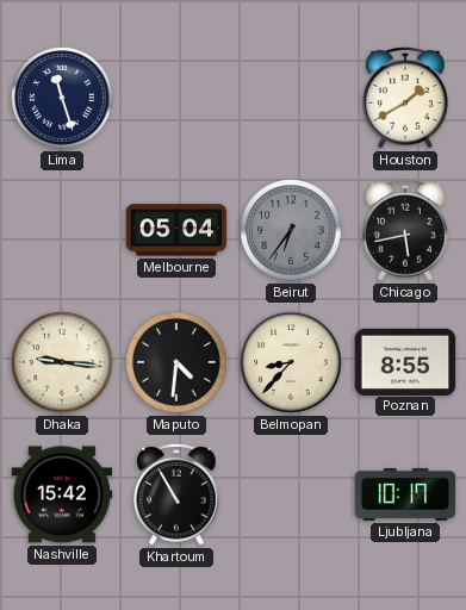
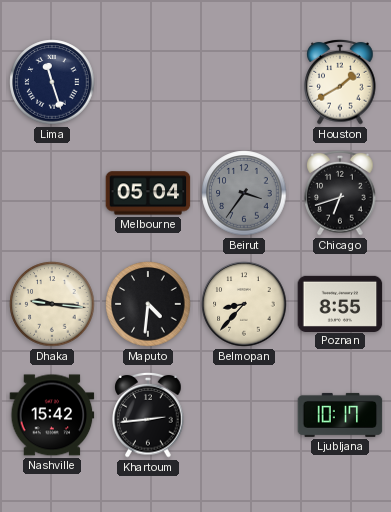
Beirut: 6:36 -> 3:36 (244, 193)
Chicago: 5:43 -> 6:42 (340, 193)
Khartoum: 10:55 -> 2:44 (148, 415)
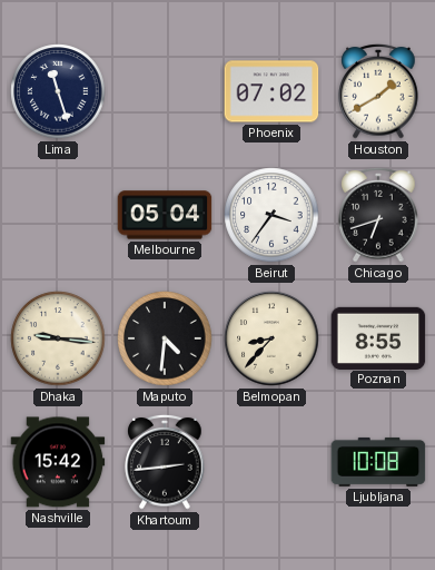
Phoenix: none -> 07:02 (271, 91)
Beirut dial: grey -> white (271, 215)
Ljubljana: 10:17 -> 10:08 (378, 462)
